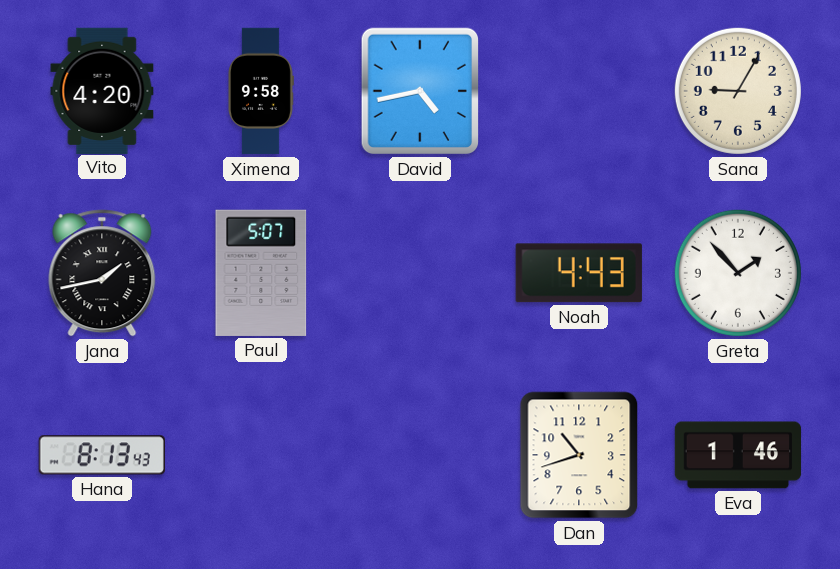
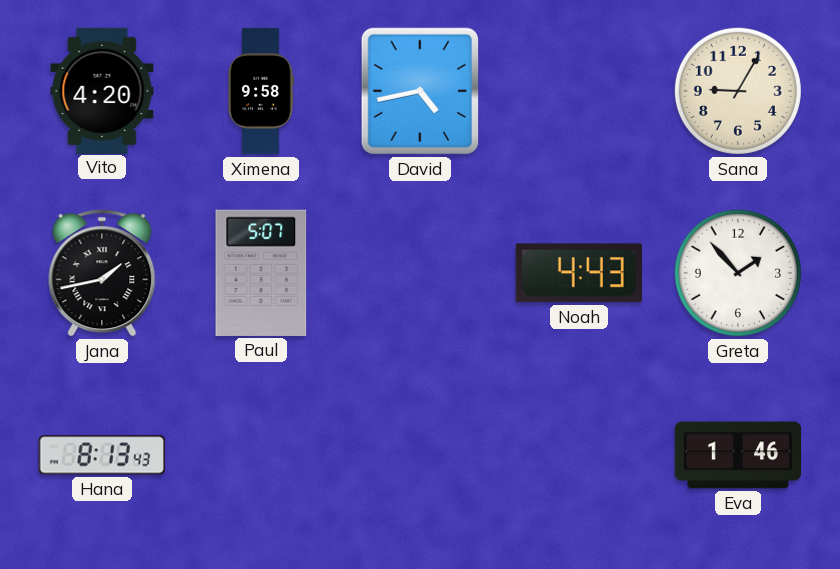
Dan: 10:42 -> none (579, 455)
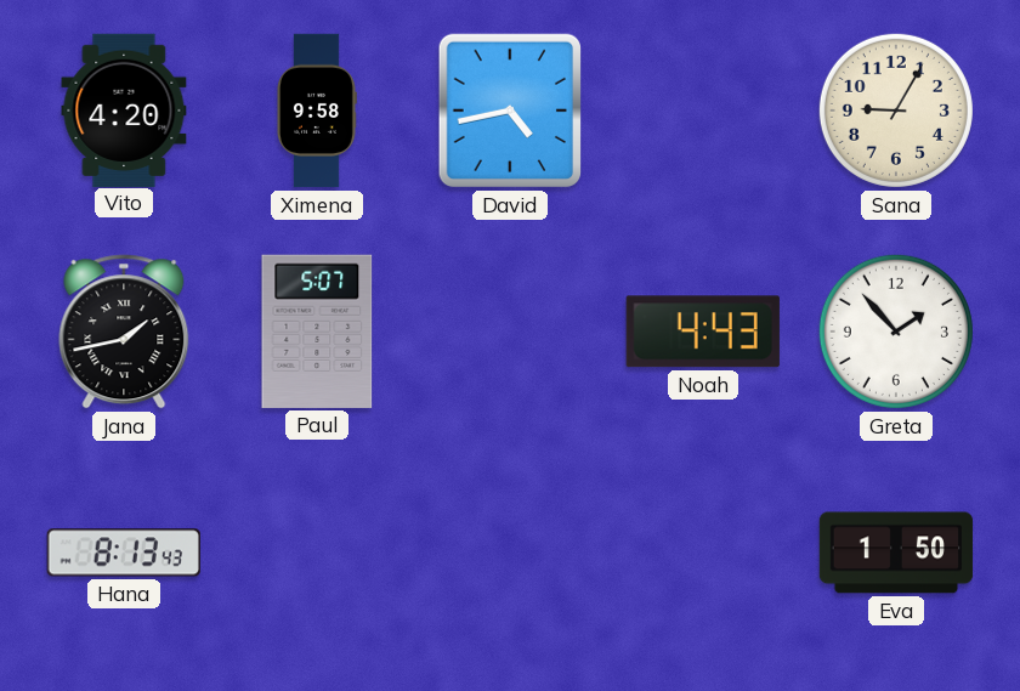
Eva: 1:46 -> 1:50 (896, 553)
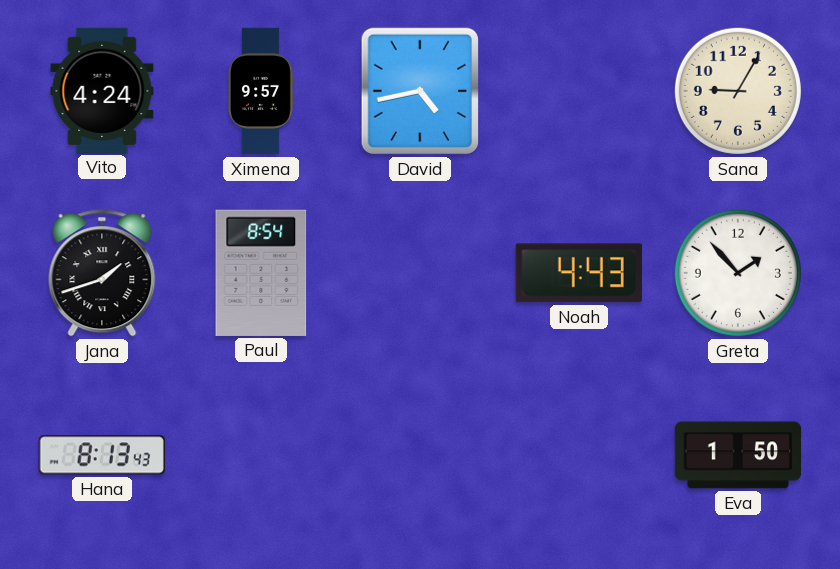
Vito: 4:20 -> 4:24 (102, 90)
Ximena: 9:58 -> 9:57 (261, 91)
Jana: 1:43 -> 1:42 (102, 273)
Paul: 5:07 -> 8:54 (261, 273)
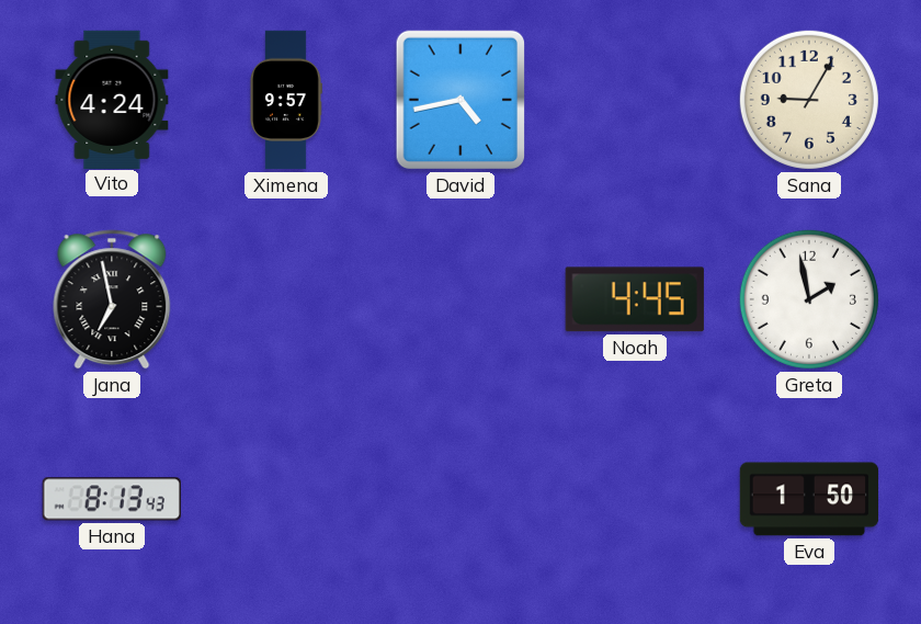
Jana: 1:42 -> 6:58 (112, 299)
Paul: 8:54 -> none (261, 273)
Noah: 4:43 -> 4:45 (635, 299)
Greta: 1:53 -> 1:58 (809, 299)
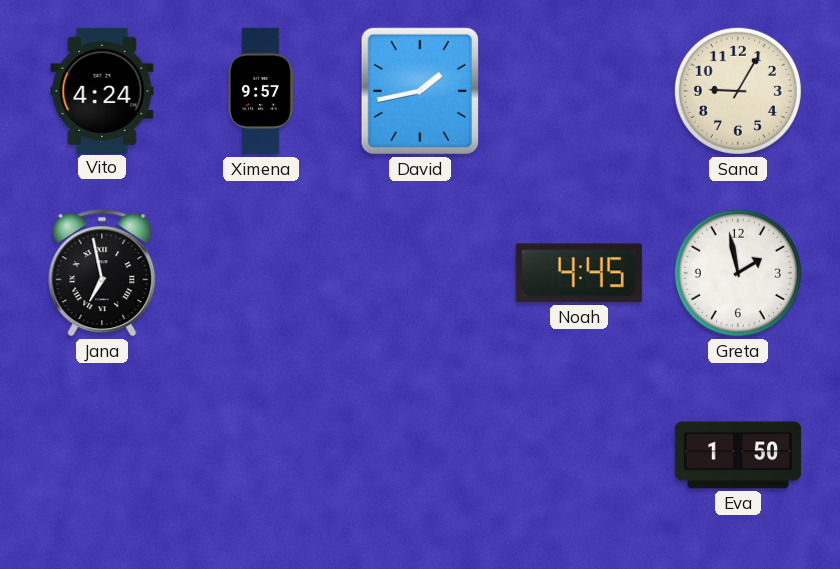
David: 4:43 -> 1:43 (419, 91)
Hana: 8:13 -> none (112, 499)
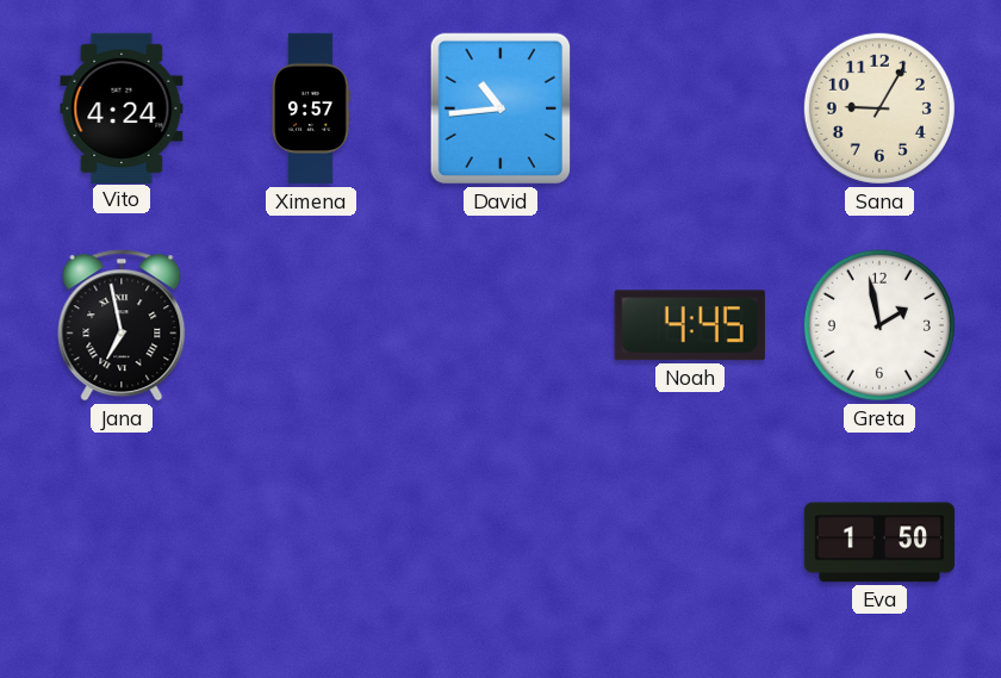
David: 1:43 -> 10:44 (499, 108)
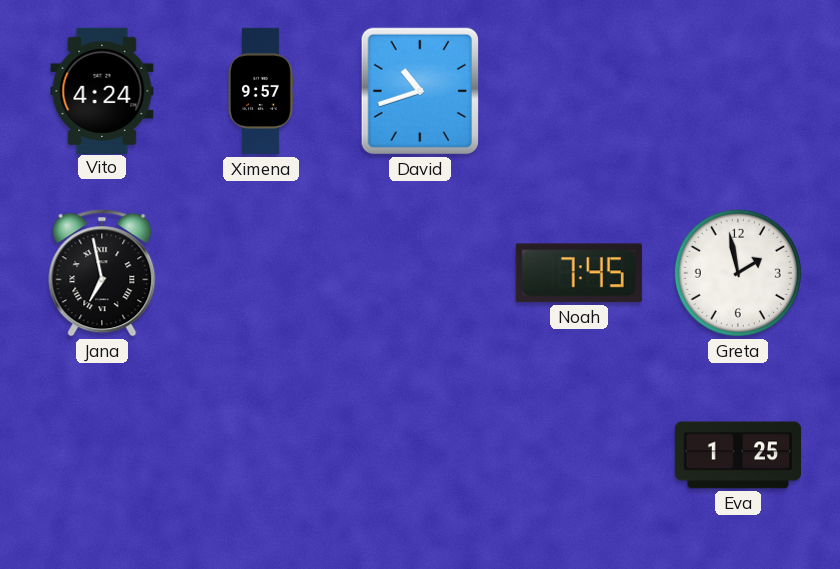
David: 10:44 -> 10:42 (419, 91)
Sana: 9:05 -> none (879, 108)
Noah: 4:45 -> 7:45 (579, 273)
Eva: 1:50 -> 1:25 (738, 455)
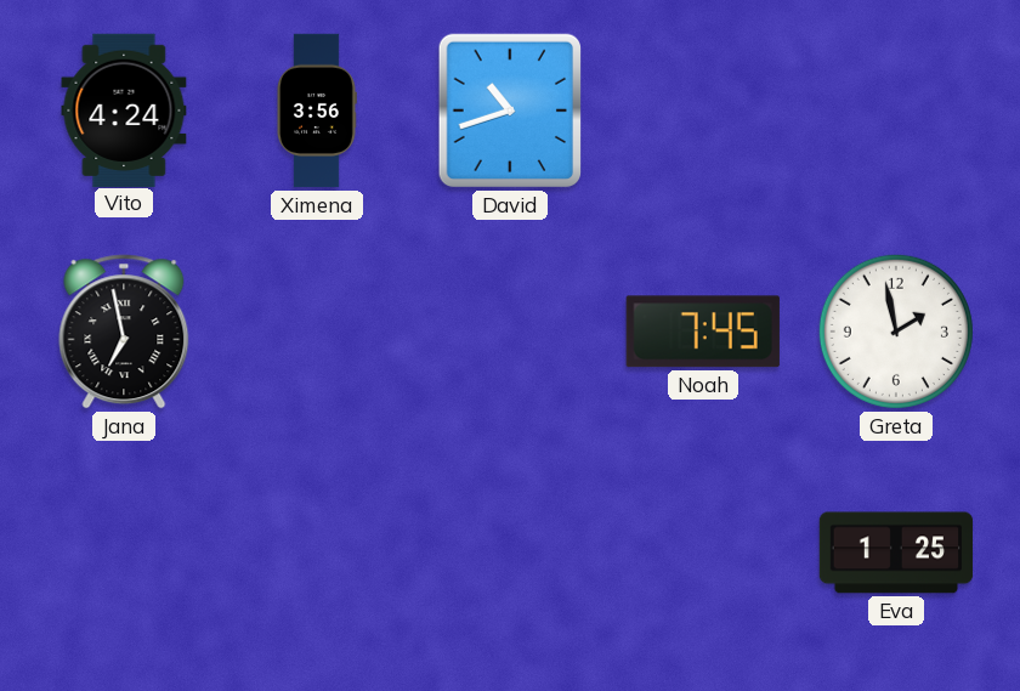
Ximena: 9:57 -> 3:56 (317, 111)
